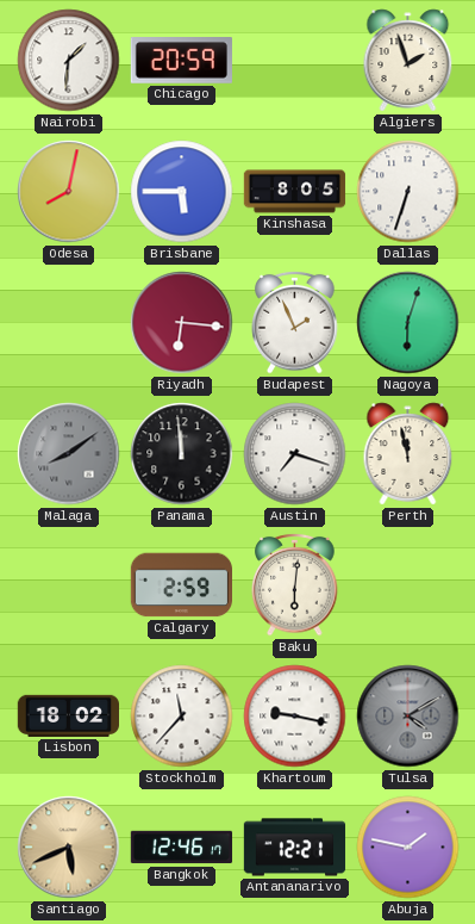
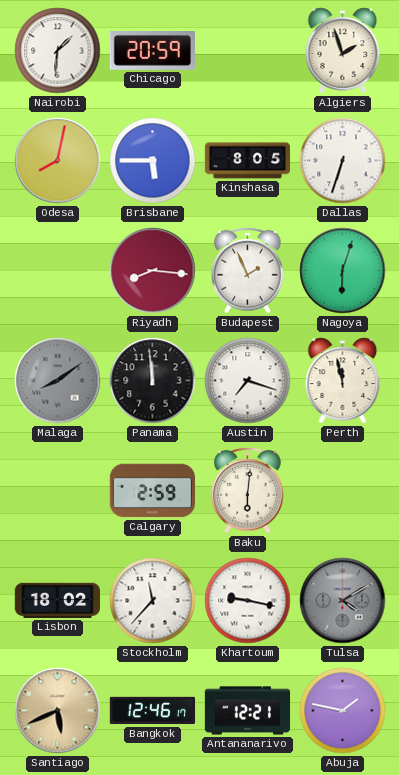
Riyadh: 6:16 -> 8:16 (153, 271)
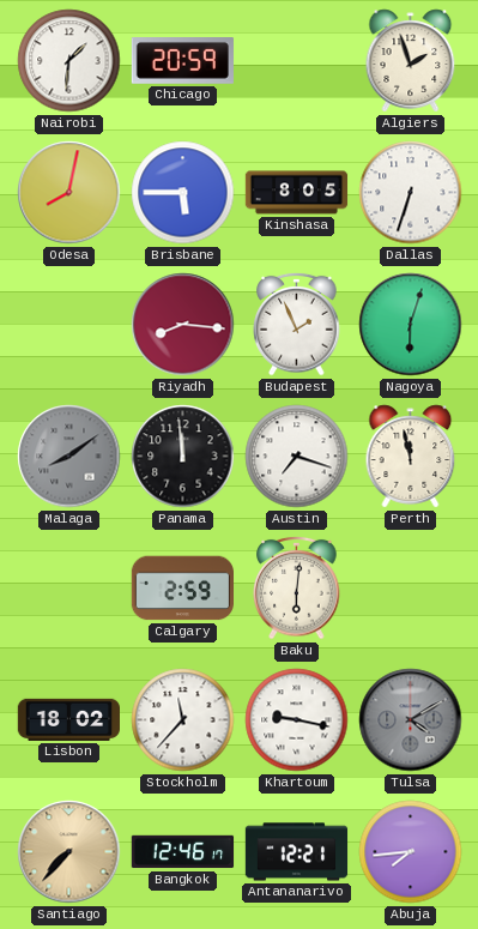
Santiago: 5:41 -> 7:37 (69, 852)
Abuja: 1:47 -> 7:44 (411, 852)
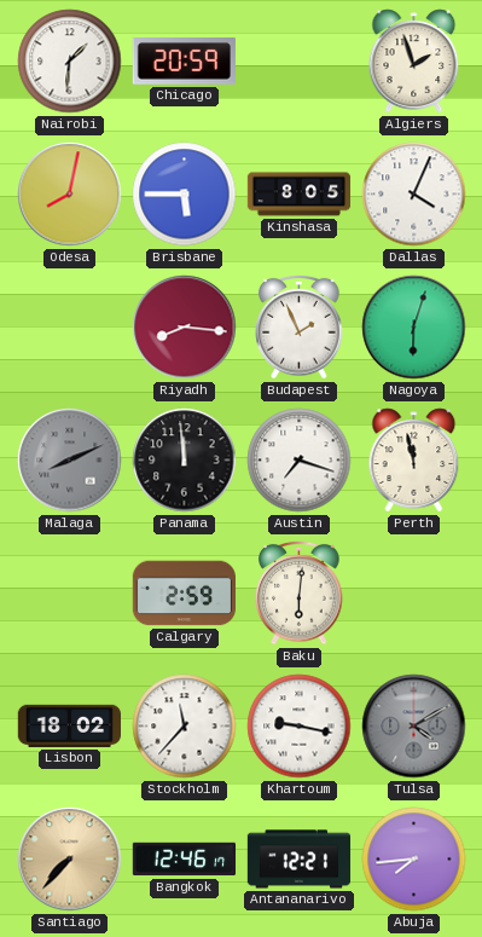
Dallas: 6:33 -> 4:04 (414, 195)
Malaga: 8:09 -> 8:11 (70, 461)
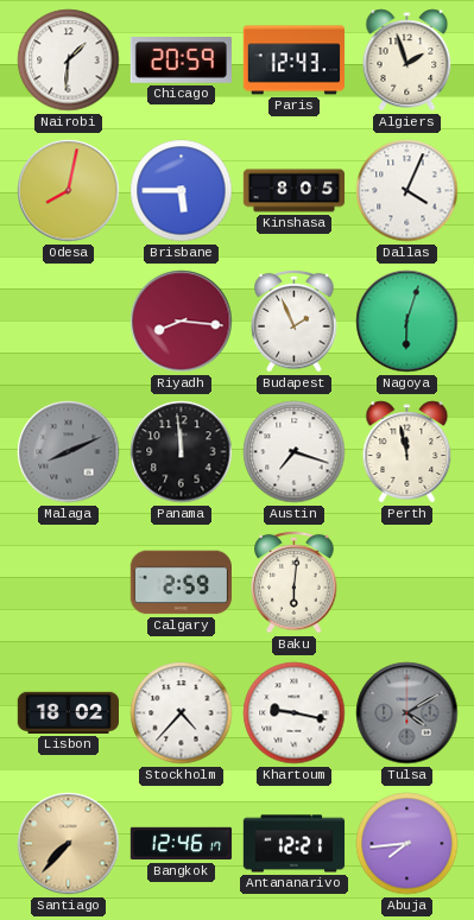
Paris: none -> 12:43 (295, 61)
Stockholm: 11:37 -> 4:37 (182, 713)
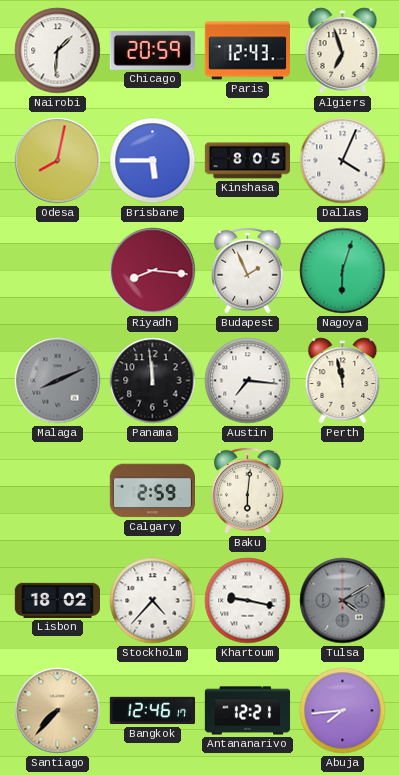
Algiers: 1:57 -> 6:57 (343, 51)
Austin: 7:18 -> 7:16 (248, 381)
